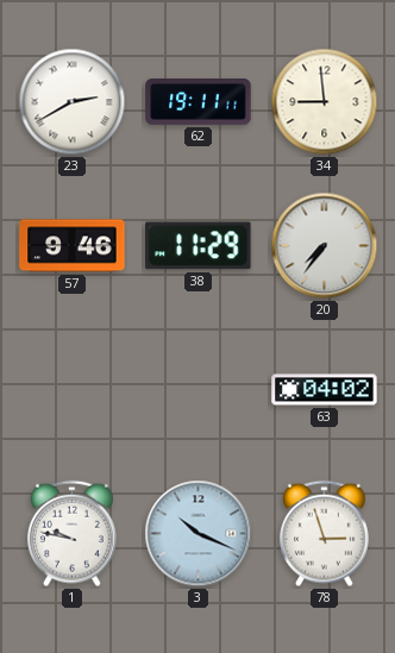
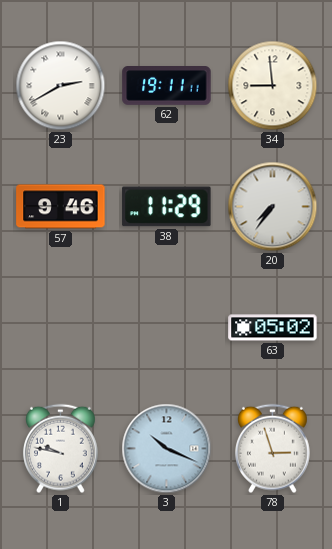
63: 04:02 -> 05:02 (273, 328)
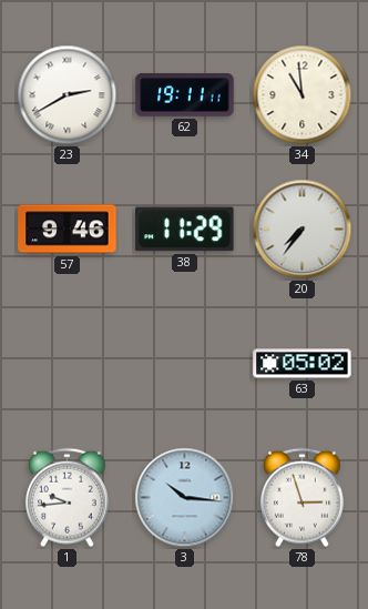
34: 8:59 -> 10:59 (303, 95)
1: 9:47 -> 9:44 (67, 498)
3: 10:19 -> 10:16 (185, 498)
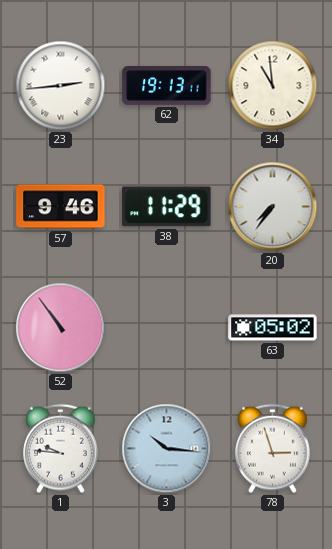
23: 2:40 -> 2:44 (61, 86)
62: 19:11 -> 19:13 (167, 86)
52: none -> 10:54 (61, 328)
1: 9:44 -> 9:46 (60, 449)
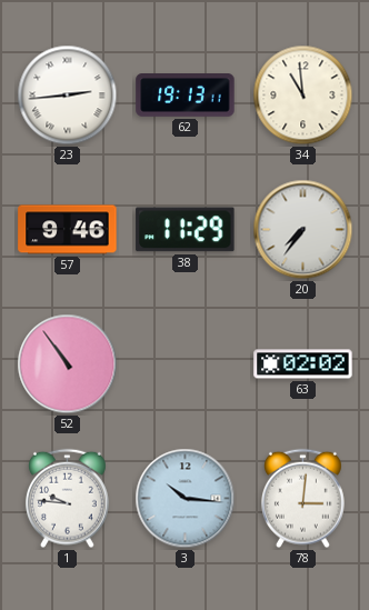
63: 05:02 -> 02:02 (303, 364)
78: 2:57 -> 3:01 (302, 499)
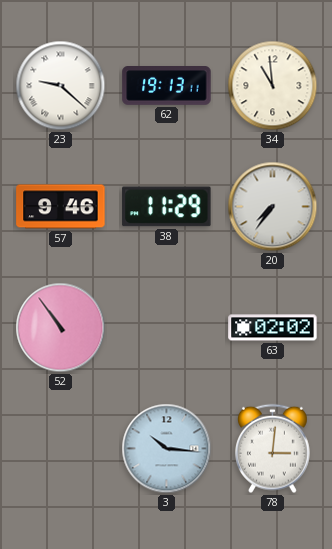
23: 2:44 -> 9:22 (61, 86)
1: 9:46 -> none (67, 499)
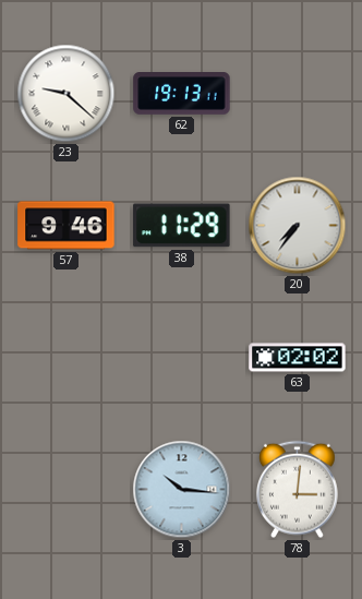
34: 10:59 -> none (273, 86)
52: 10:54 -> none (61, 328)
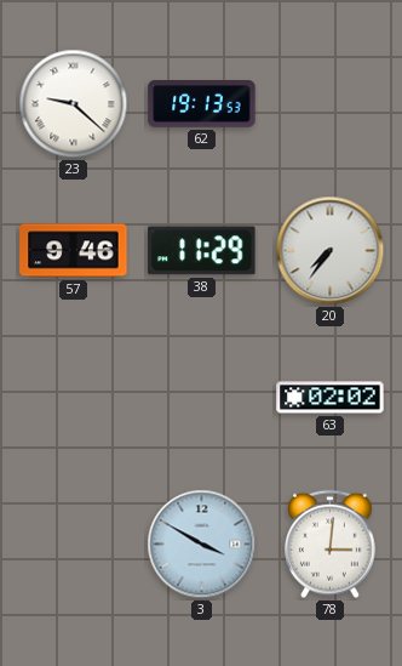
62: 19:13:11 -> 19:13:53 (202, 104)
3: 10:16 -> 3:50 (202, 545)
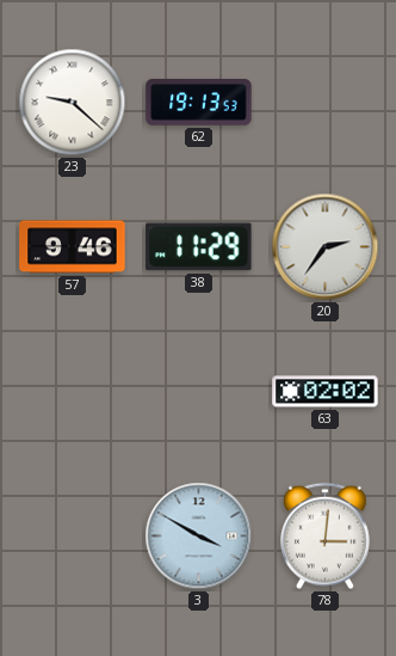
20: 7:36 -> 2:36 (326, 247)
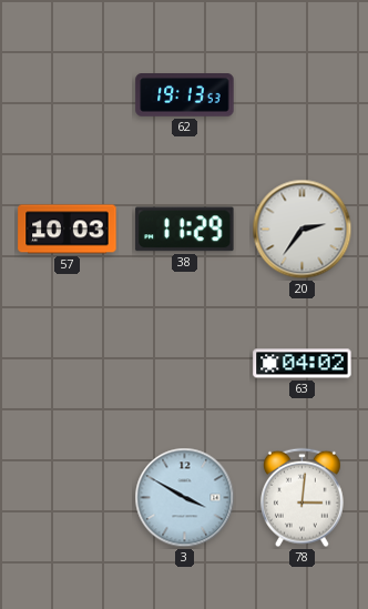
23: 9:22 -> none (73, 103)
57: 9:46 -> 10:03 (68, 230)
63: 02:02 -> 04:02 (303, 364)
